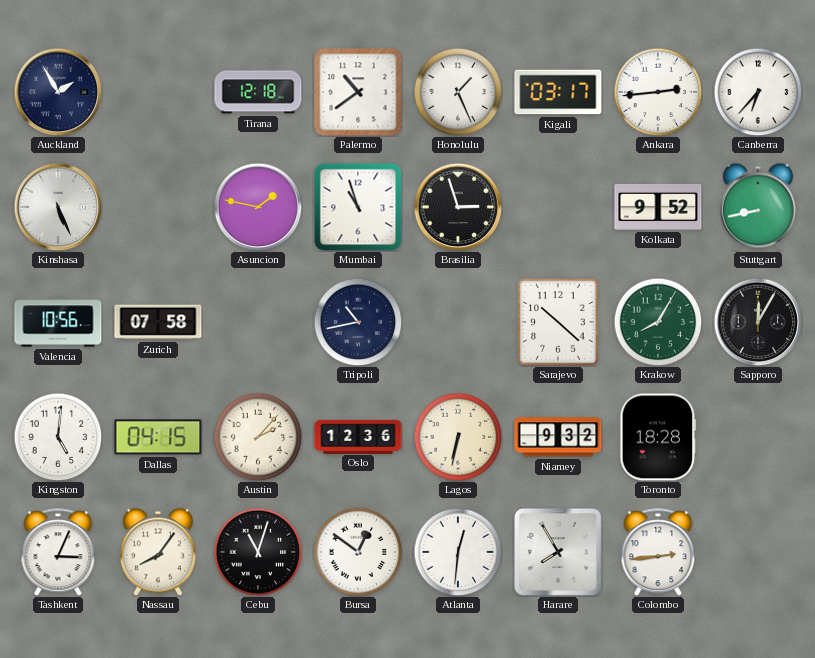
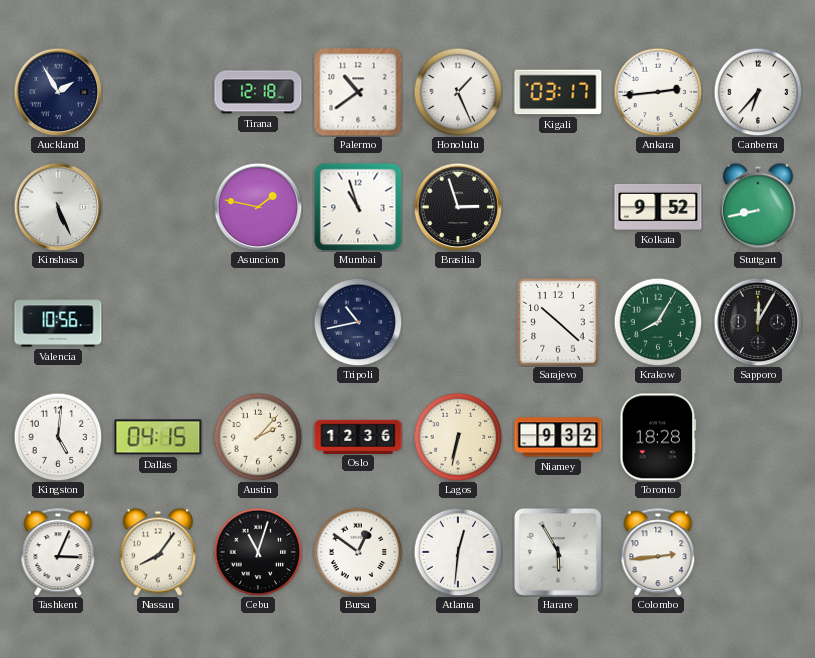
Zurich: 07:58 -> none (158, 322)
Harare: 7:55 -> 5:55 (558, 552)
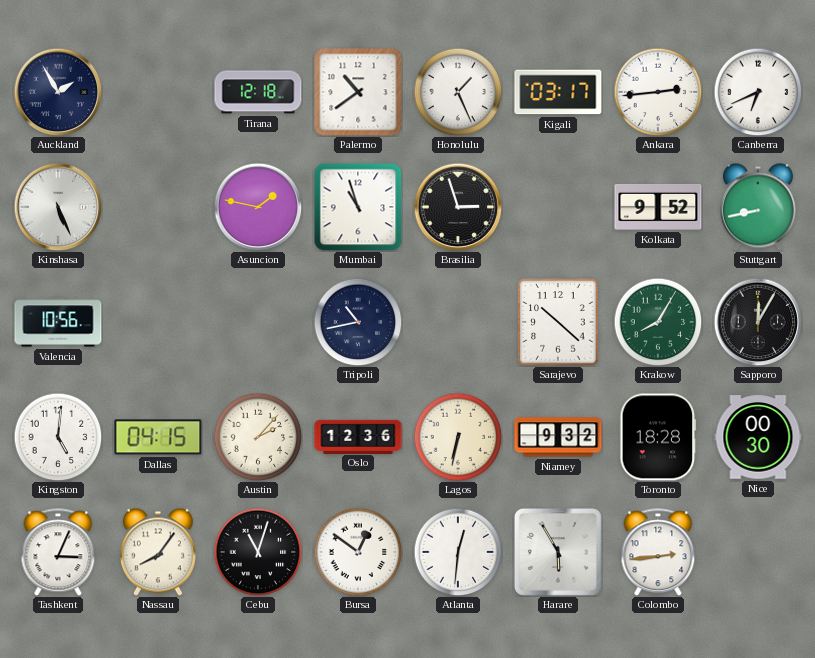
Canberra: 6:37 -> 6:41 (758, 92)
Nice: none -> 00:30 (758, 437)
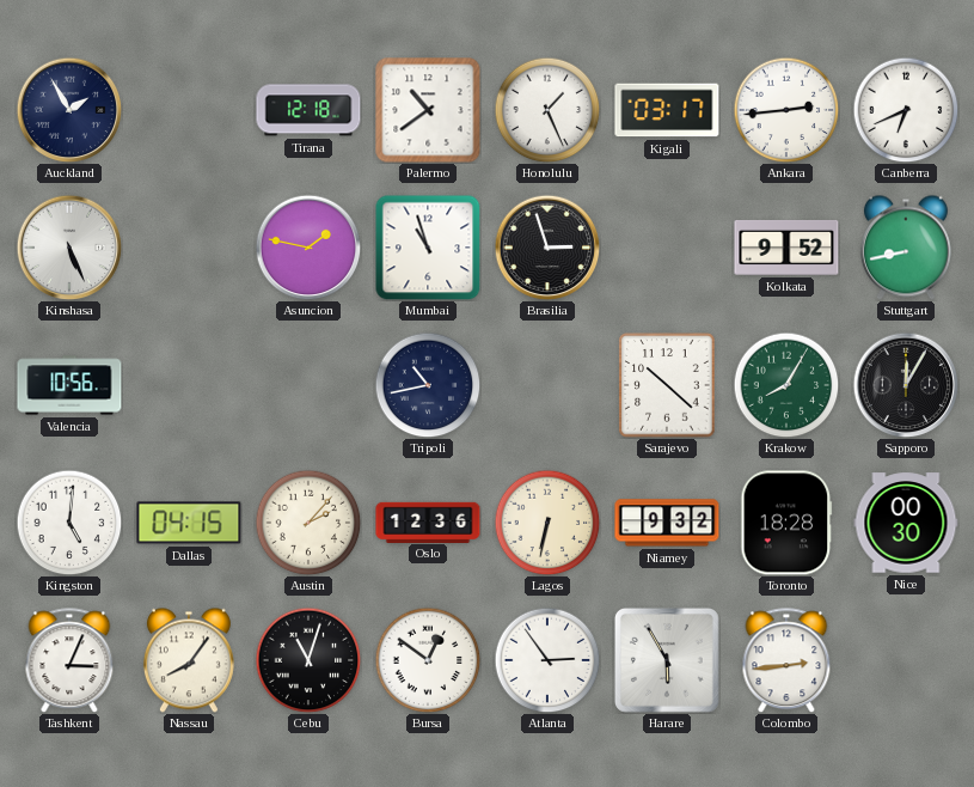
Atlanta: 12:31 -> 2:54 (547, 660)
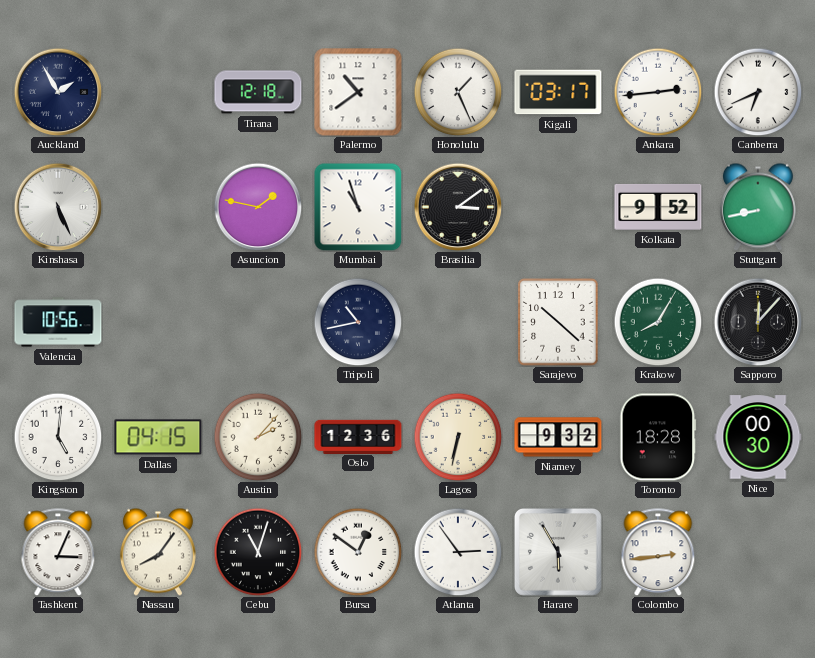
Brasilia: 2:57 -> 3:09 (458, 207)
Sapporo: 12:05 -> 12:07 (758, 322)
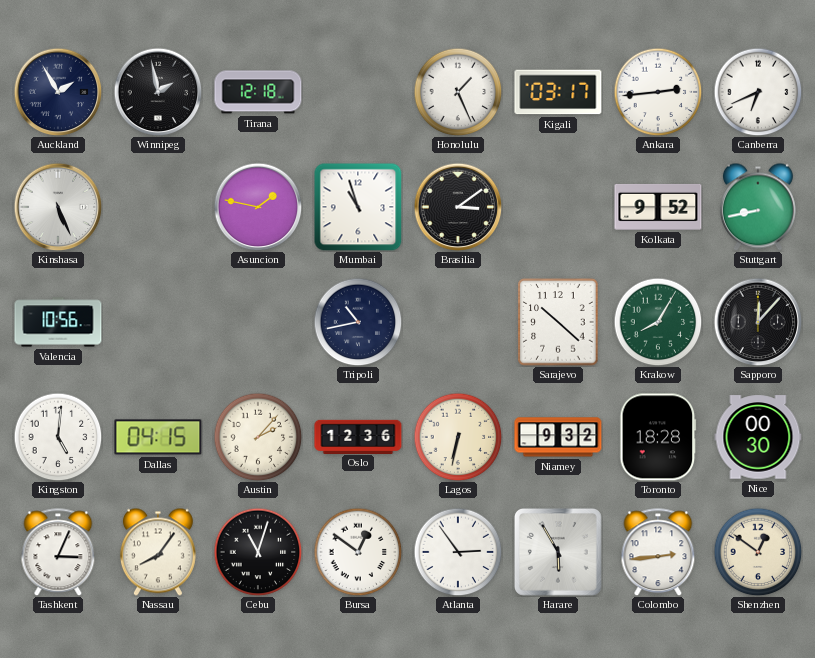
Winnipeg: none -> 1:58 (158, 92)
Palermo: 10:39 -> none (358, 92)
Shenzhen: none -> 12:51 (758, 552)
